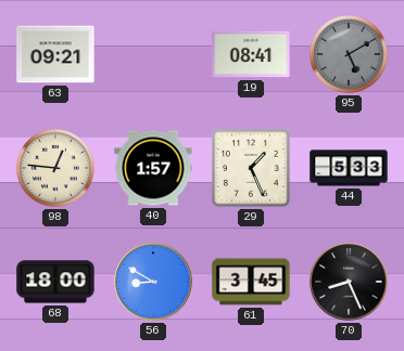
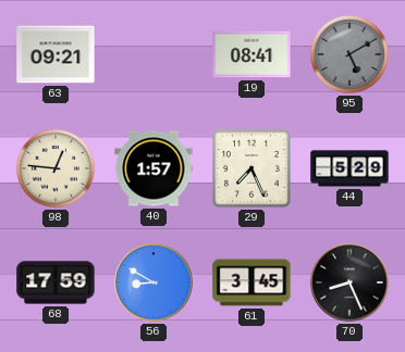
29: 1:26 -> 7:26 (253, 169)
44: 5:33 -> 5:29 (349, 168)
68: 18:00 -> 17:59 (56, 282)
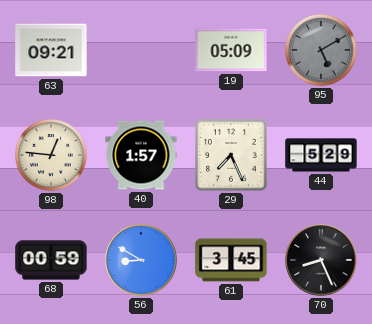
19: 08:41 -> 05:09 (231, 50)
68: 17:59 -> 00:59 (51, 260)
